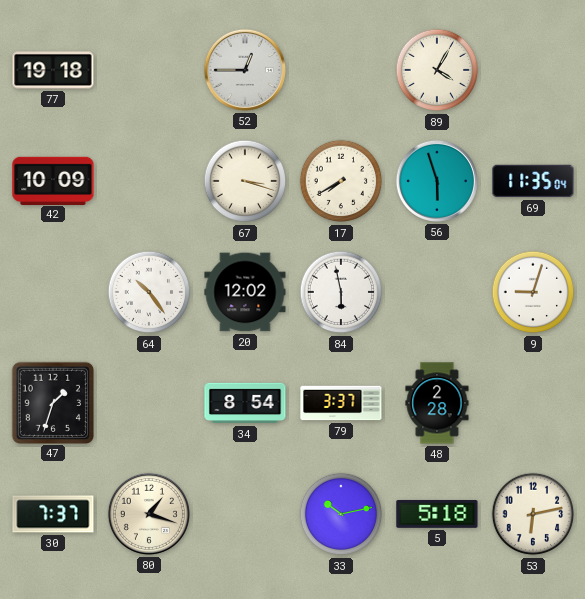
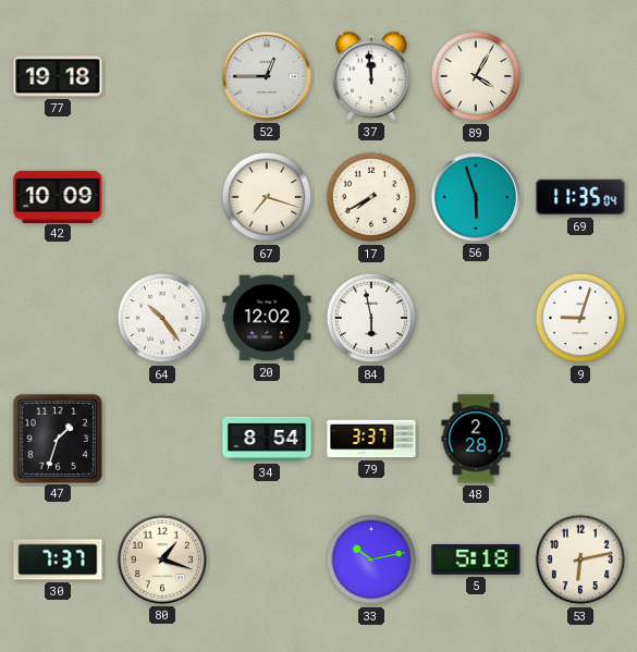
37: none -> 11:59 (370, 76)
67: 3:18 -> 7:18 (267, 197)
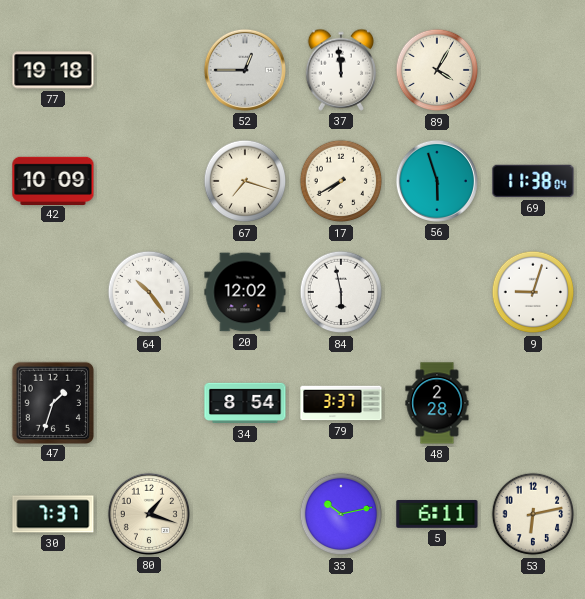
69: 11:35 -> 11:38 (533, 181)
5: 5:18 -> 6:11 (437, 514)
